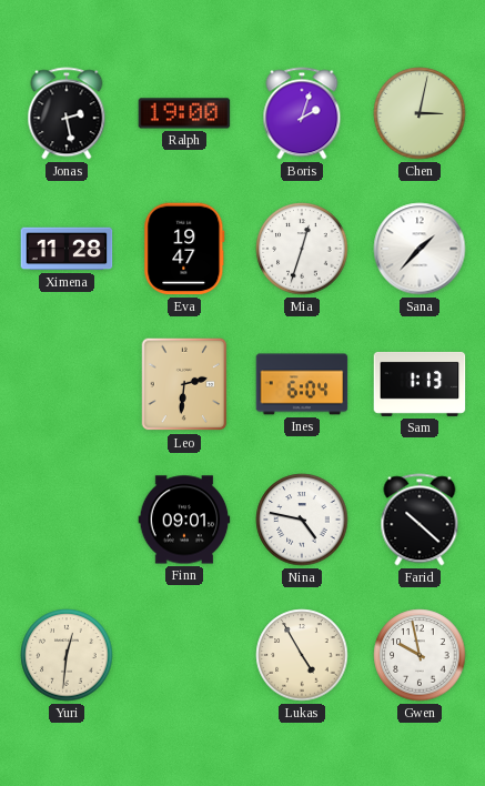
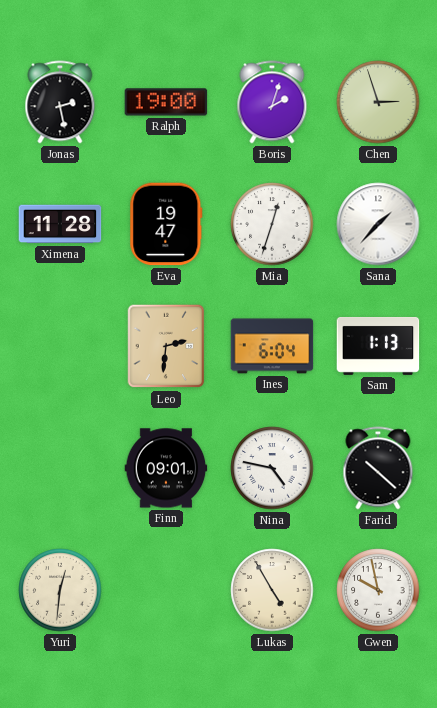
Chen: 3:02 -> 2:57 (378, 102)
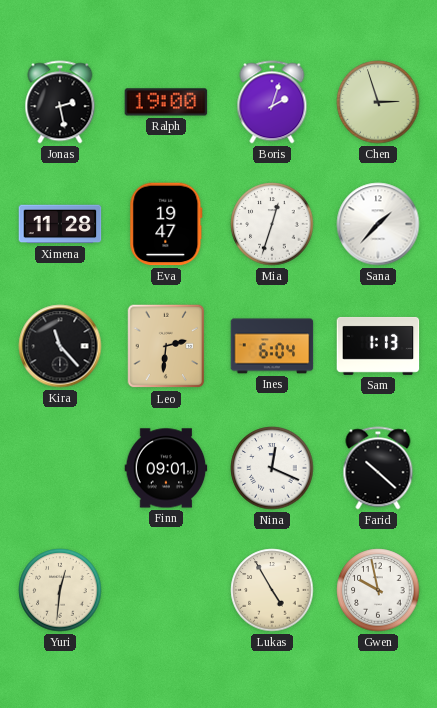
Kira: none -> 11:23 (60, 346)
Nina: 4:47 -> 12:19 (272, 468)
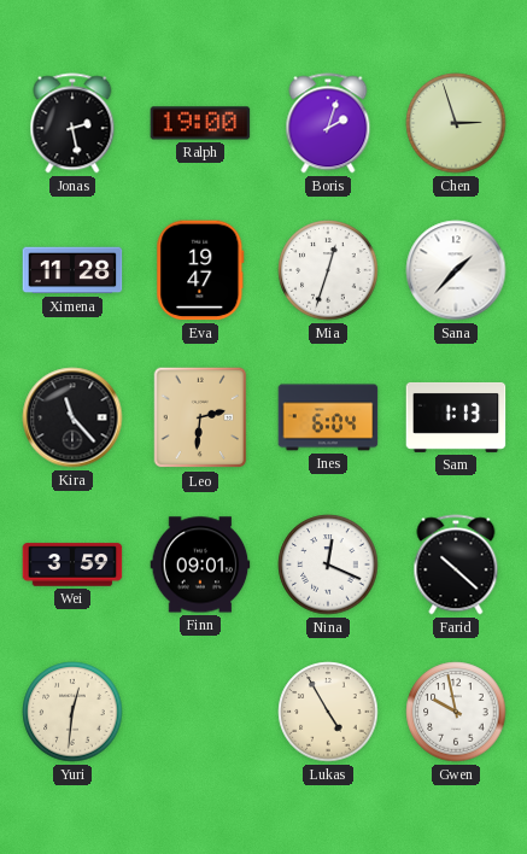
Wei: none -> 3:59 (72, 565)
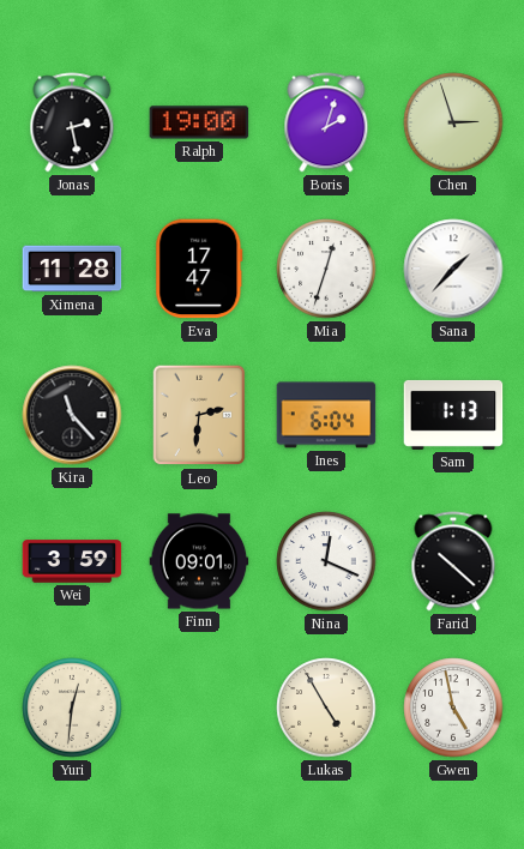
Eva: 19:47 -> 17:47 (199, 269)
Gwen: 9:58 -> 4:58 (453, 707)
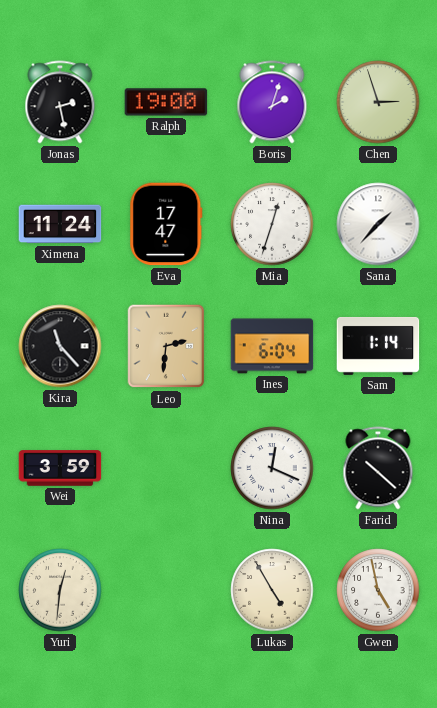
Ximena: 11:28 -> 11:24 (60, 224)
Sam: 1:13 -> 1:14 (378, 346)
Finn: 09:01 -> none (199, 561)
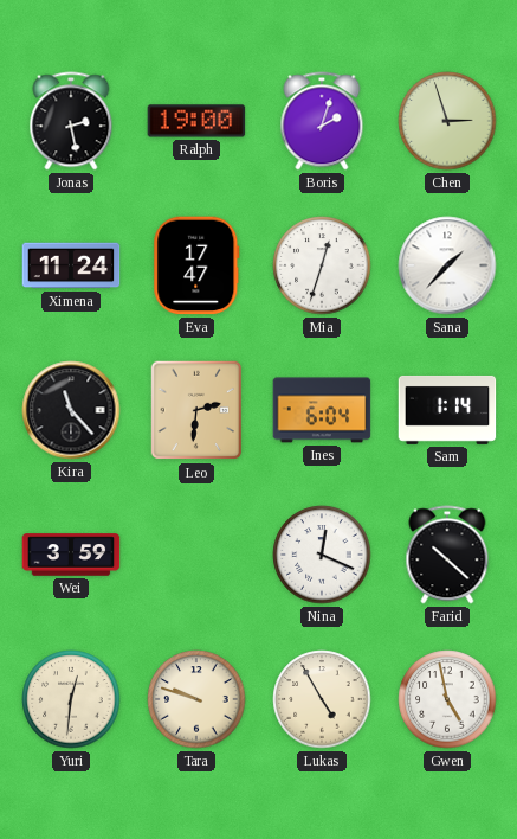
Tara: none -> 9:48 (196, 699)
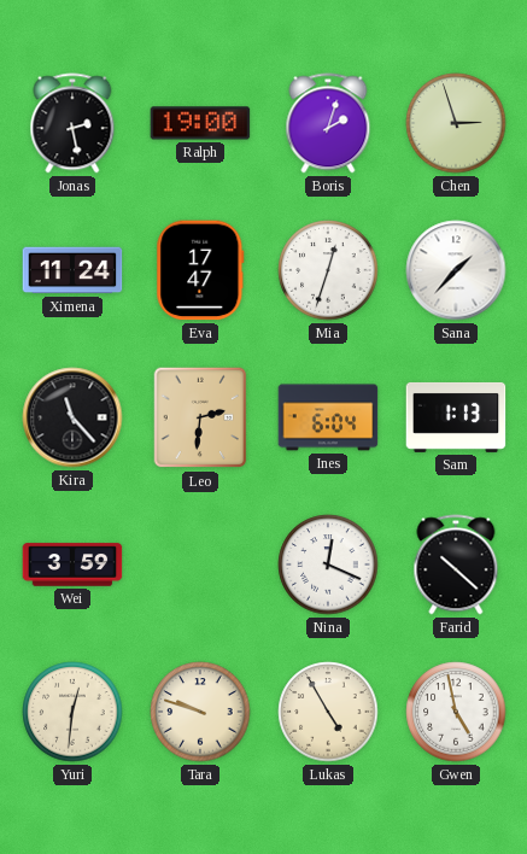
Sam: 1:14 -> 1:13 (456, 417)
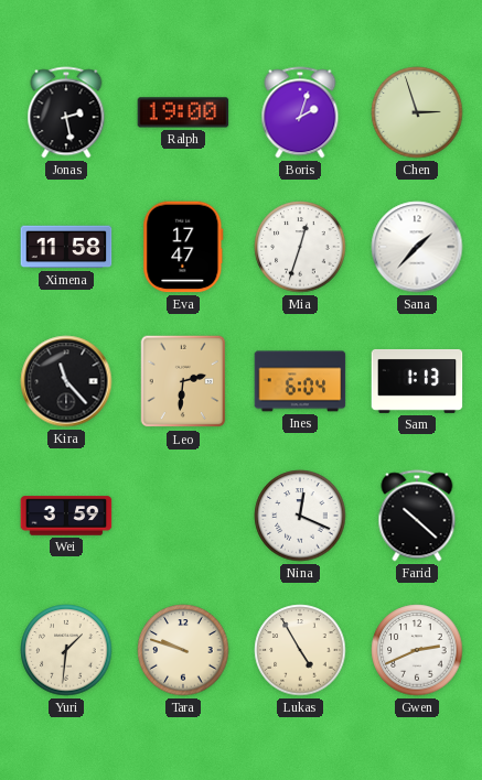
Ximena: 11:24 -> 11:58 (66, 247)
Yuri: 12:31 -> 1:31 (66, 650)
Gwen: 4:58 -> 2:41 (417, 650)
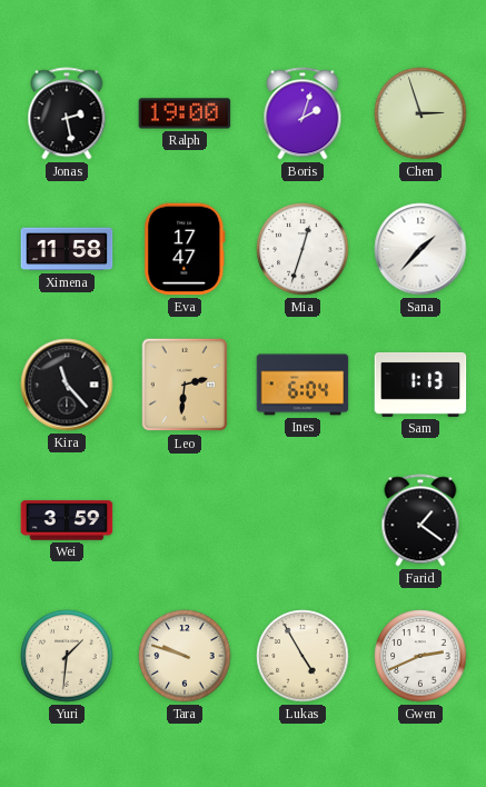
Nina: 12:19 -> none (300, 516)
Farid: 10:22 -> 1:21 (420, 520)
